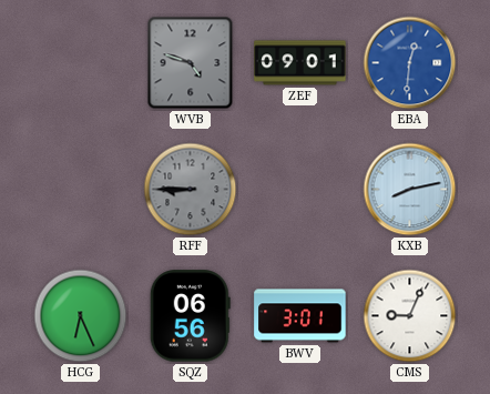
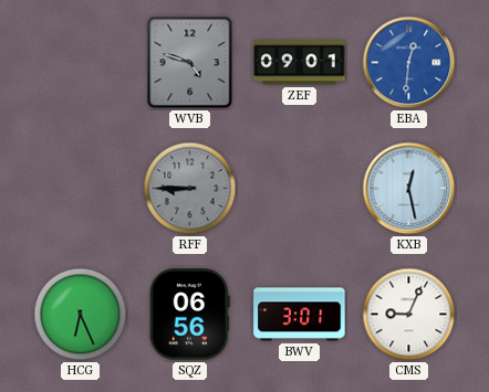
KXB: 8:13 -> 12:28 (409, 189)
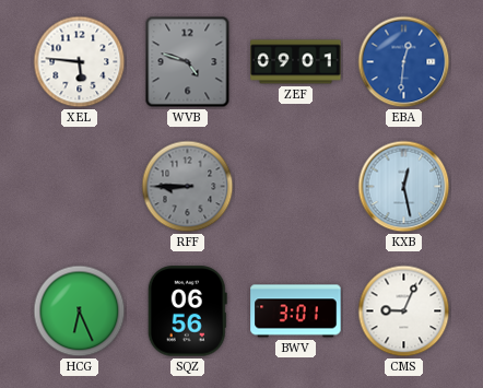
XEL: none -> 5:46 (80, 62)
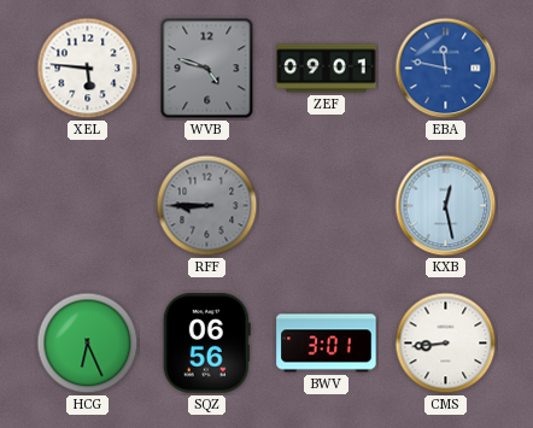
EBA: 12:31 -> 11:47 (446, 69)
CMS: 9:04 -> 8:44 (446, 344)
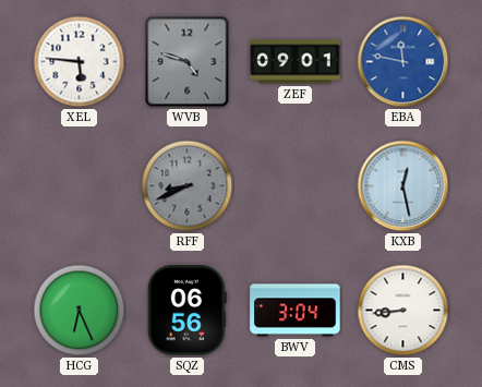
RFF: 8:45 -> 8:41 (188, 186)
BWV: 3:01 -> 3:04 (296, 311)
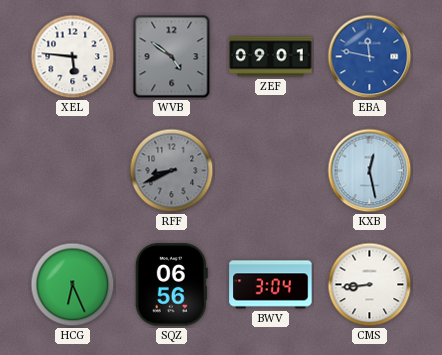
WVB: 4:48 -> 4:51 (172, 57)
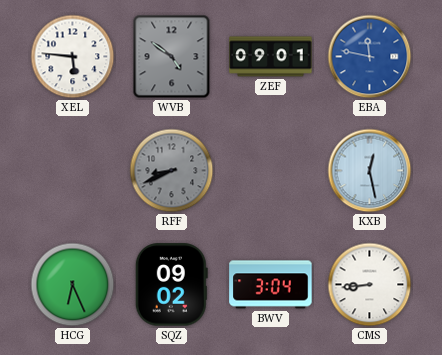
SQZ: 06:56 -> 09:02 (171, 285)
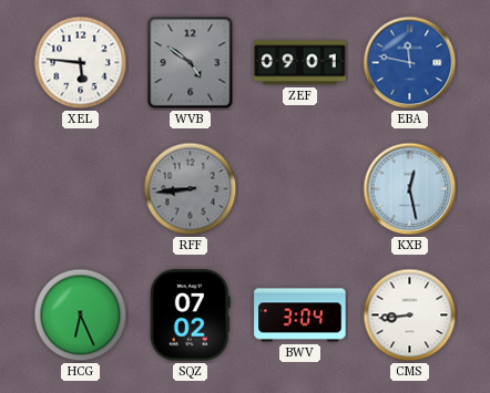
RFF: 8:41 -> 8:44 (191, 189)
SQZ: 09:02 -> 07:02 (190, 316)
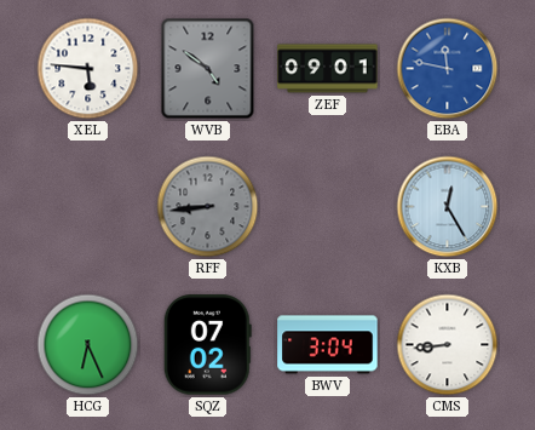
KXB: 12:28 -> 12:25 (448, 207)
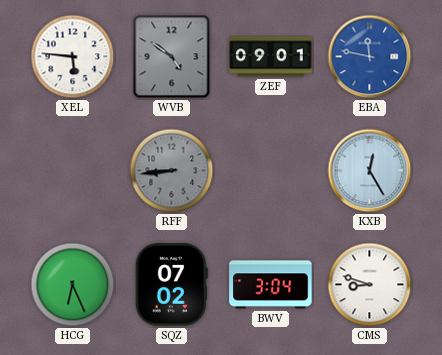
CMS: 8:44 -> 8:48 (370, 285)
